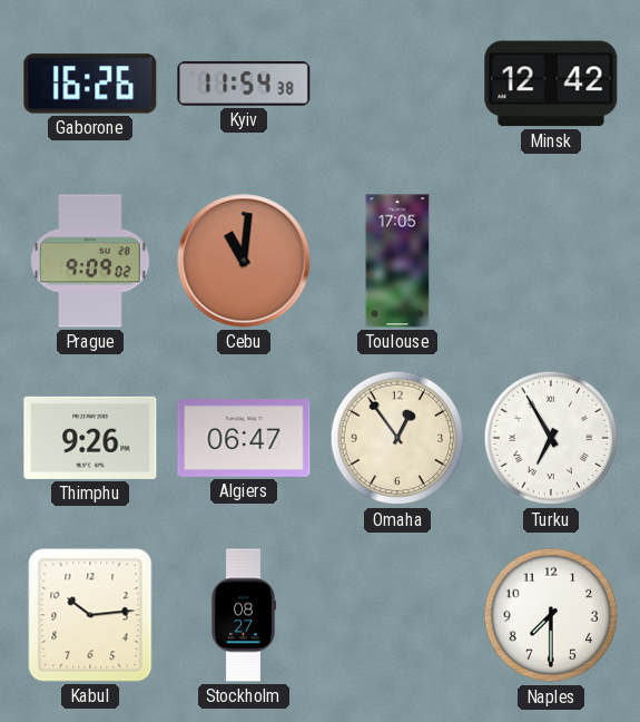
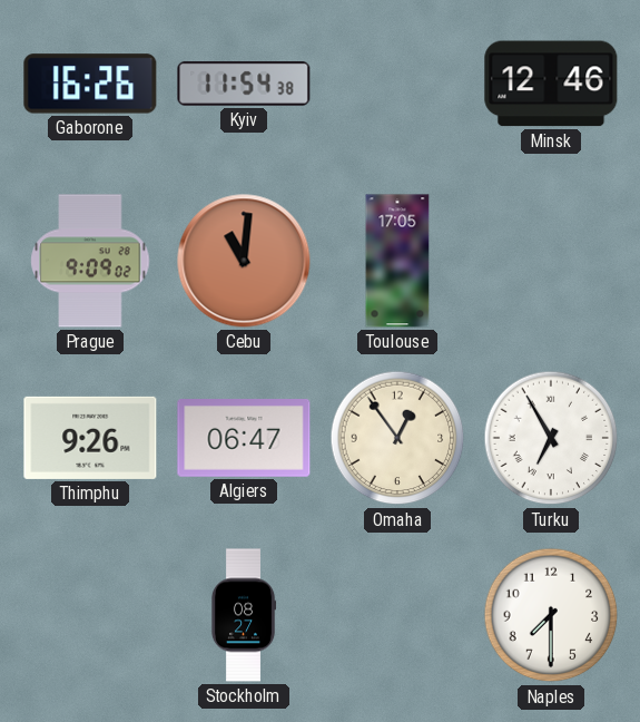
Minsk: 12:42 -> 12:46 (551, 84)
Kabul: 10:14 -> none (90, 615)
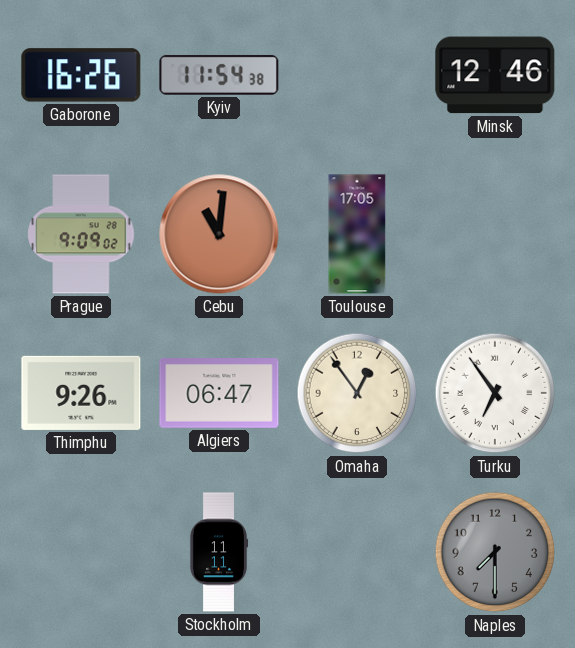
Turku: 6:55 -> 6:54 (495, 393)
Stockholm: 08:27 -> 11:11 (219, 552)
Naples dial: white -> grey (495, 552)
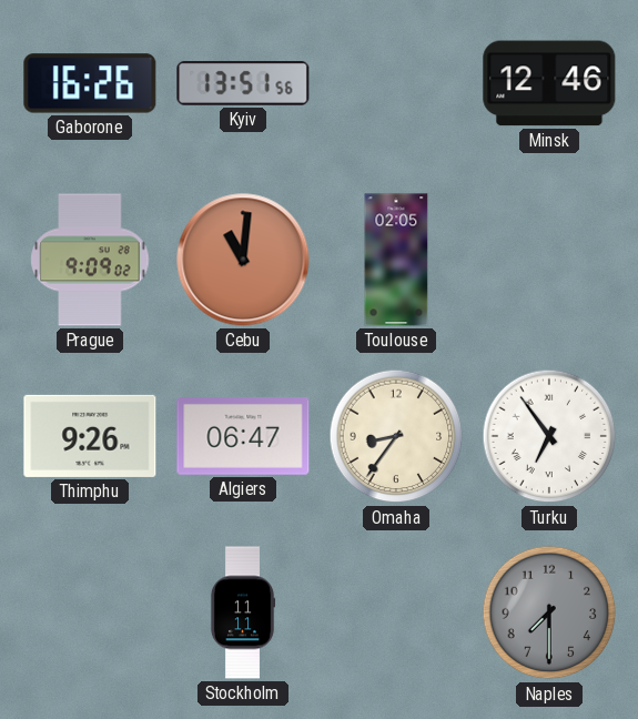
Kyiv: 11:54 -> 13:51 (243, 83)
Toulouse: 17:05 -> 02:05 (396, 260)
Omaha: 12:54 -> 8:36 (396, 436)
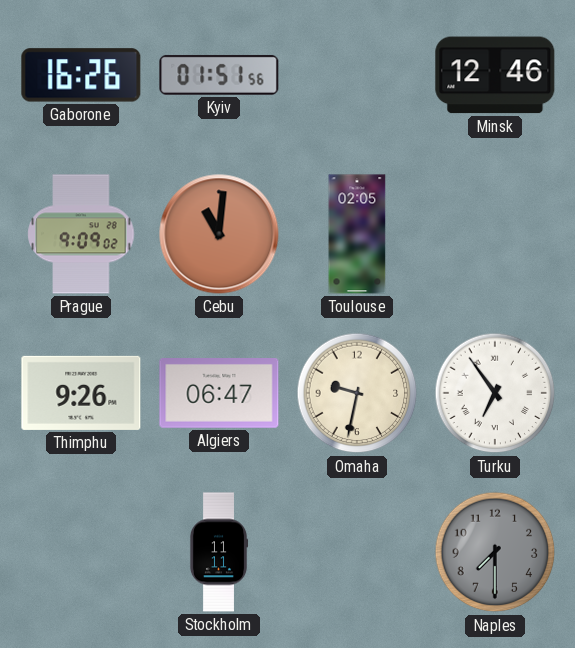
Kyiv: 13:51 -> 01:51 (219, 75)
Omaha: 8:36 -> 9:32 (357, 393)
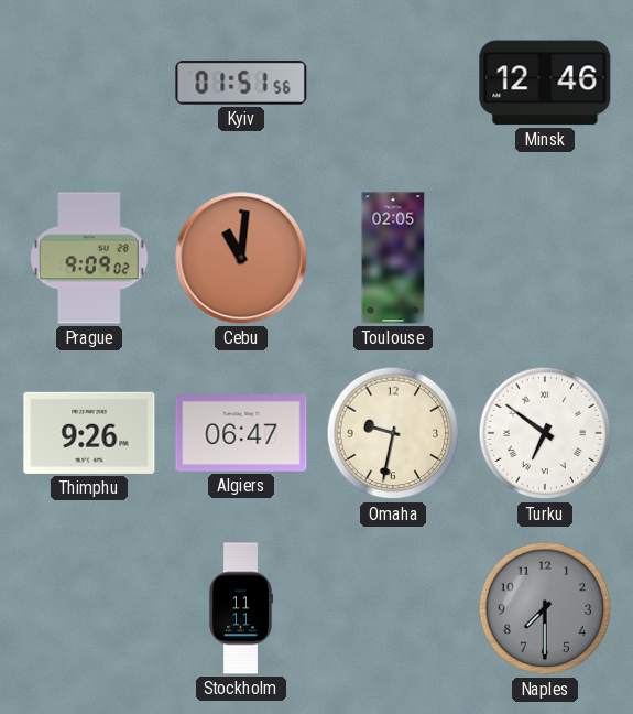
Gaborone: 16:26 -> none (81, 75)
Turku: 6:54 -> 6:51 (545, 433)
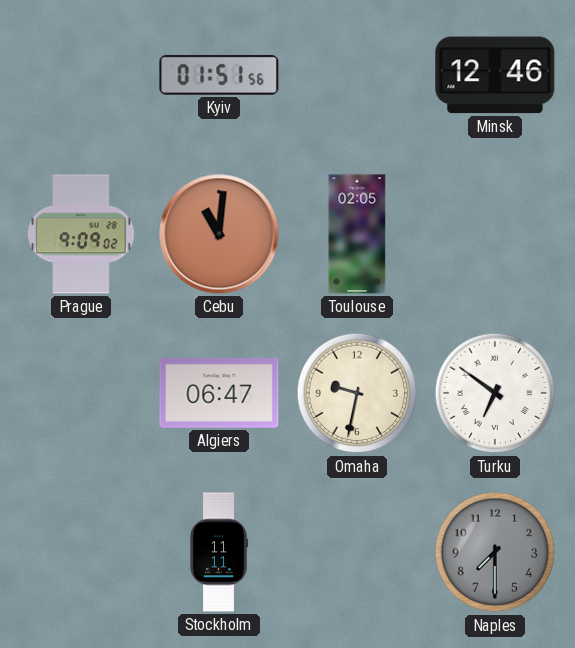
Thimphu: 9:26 -> none (89, 433)
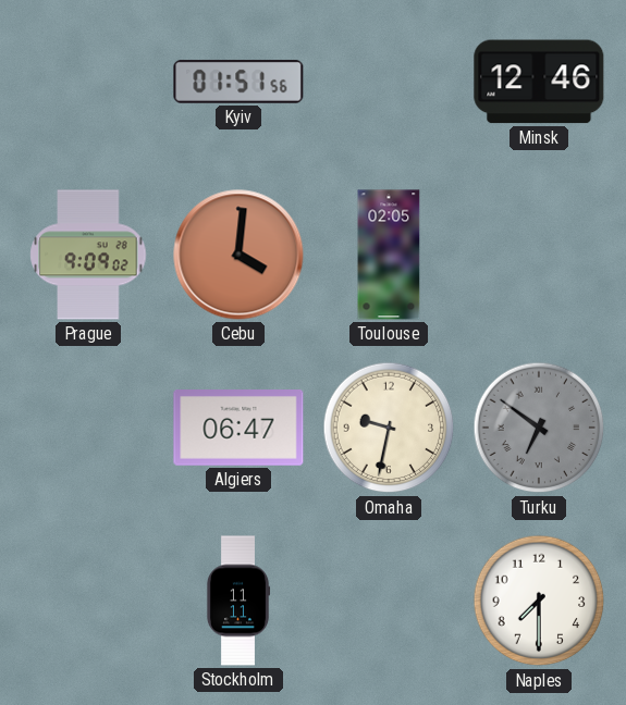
Cebu: 11:01 -> 4:01 (238, 255)
Turku dial: white -> grey (539, 428)
Naples dial: grey -> white (539, 601)
